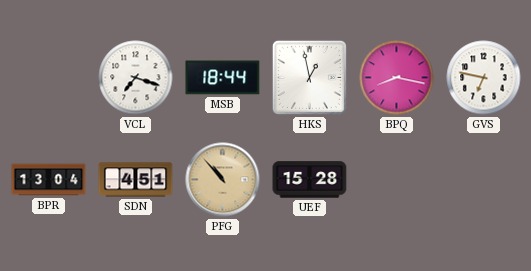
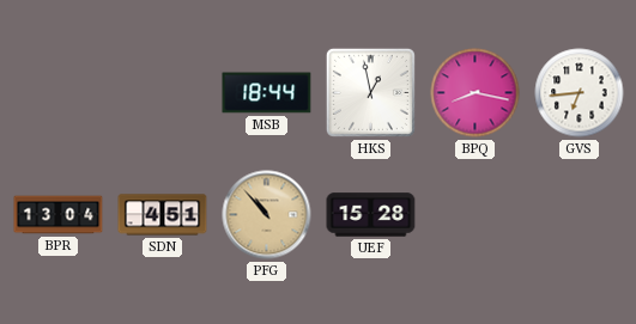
VCL: 7:18 -> none (136, 78)
GVS: 6:47 -> 6:44 (580, 93)
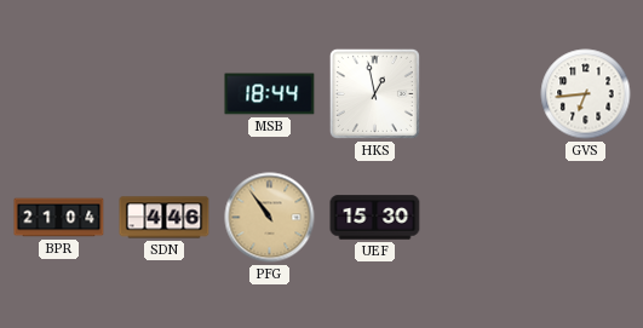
BPQ: 8:17 -> none (476, 93)
BPR: 13:04 -> 21:04 (59, 218)
SDN: 4:51 -> 4:46 (165, 218)
PFG: 10:53 -> 10:54 (270, 218)
UEF: 15:28 -> 15:30 (375, 218)
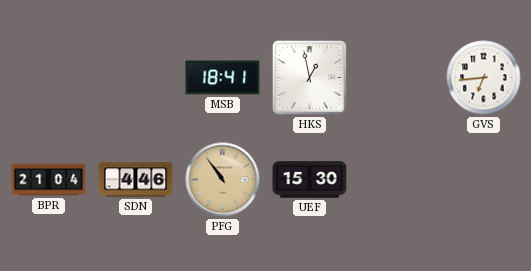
MSB: 18:44 -> 18:41 (223, 78)
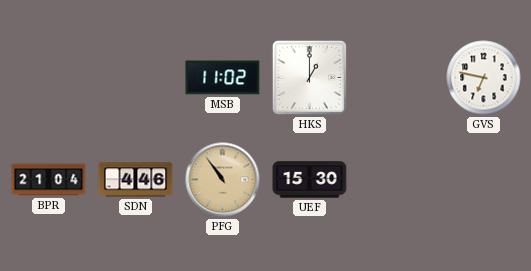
MSB: 18:41 -> 11:02 (223, 78)
HKS: 12:58 -> 1:00 (309, 77)
GVS: 6:44 -> 6:47 (484, 78)
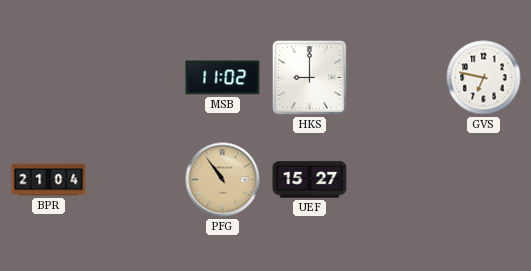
HKS: 1:00 -> 9:00 (309, 77)
SDN: 4:46 -> none (136, 180)
UEF: 15:30 -> 15:27 (310, 180)
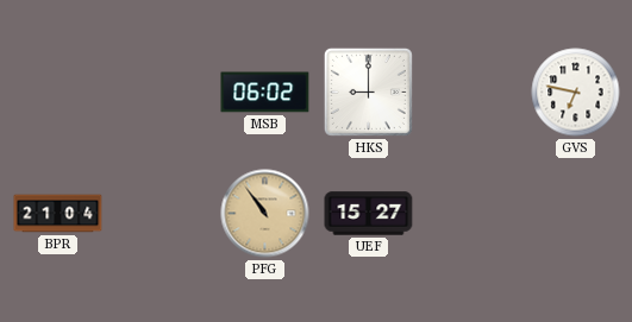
MSB: 11:02 -> 06:02 (265, 93)
